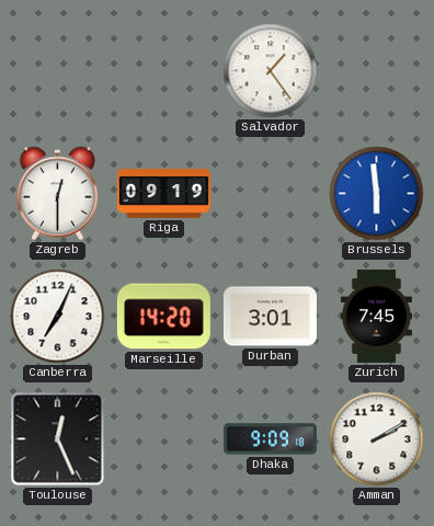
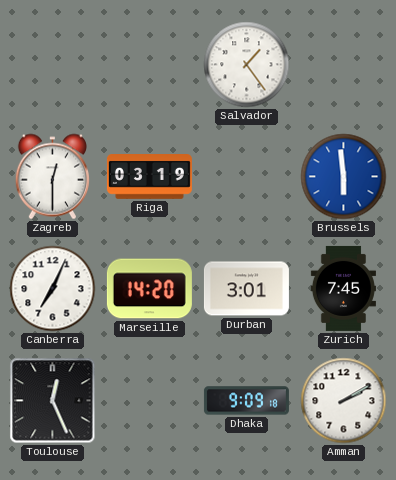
Riga: 09:19 -> 03:19 (149, 177)
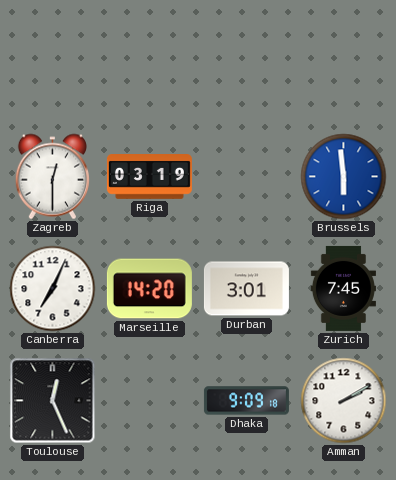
Salvador: 1:24 -> none (247, 65)
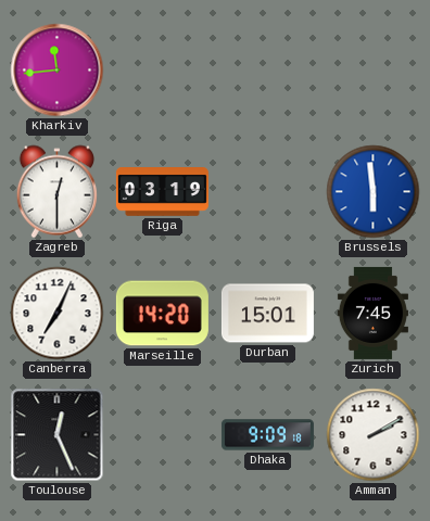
Kharkiv: none -> 11:44 (58, 71)
Durban: 3:01 -> 15:01 (267, 314)
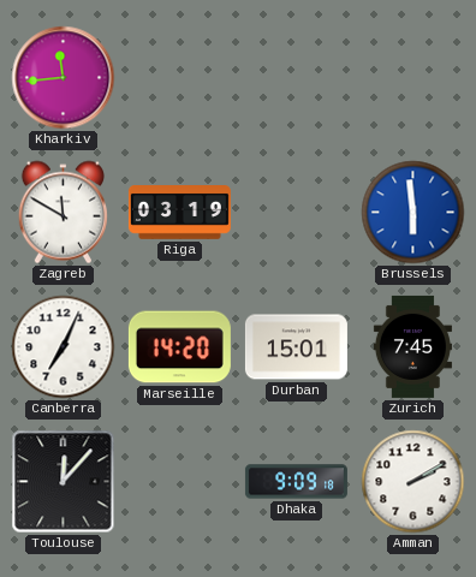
Zagreb: 12:30 -> 11:50 (63, 213)
Toulouse: 12:26 -> 12:07 (64, 482)
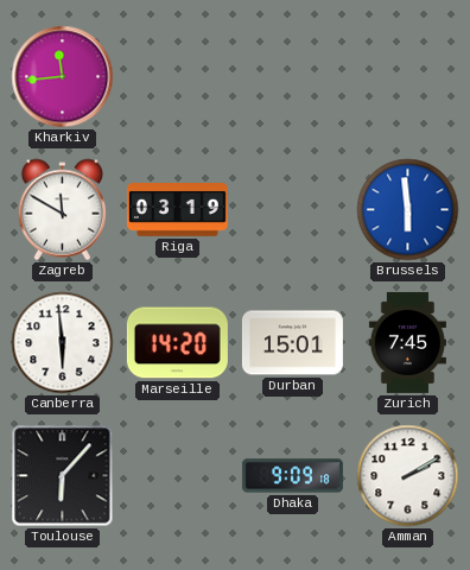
Canberra: 7:04 -> 5:59 (63, 343)
Toulouse: 12:07 -> 6:07 (63, 476)
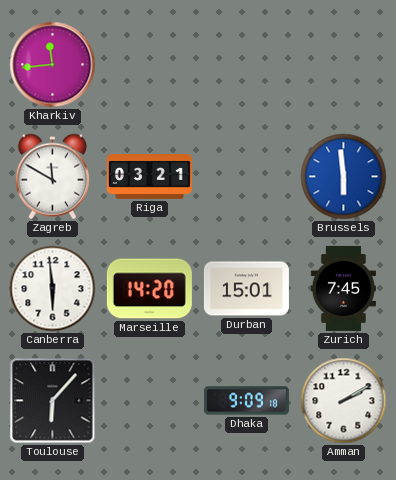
Riga: 03:19 -> 03:21 (149, 177)
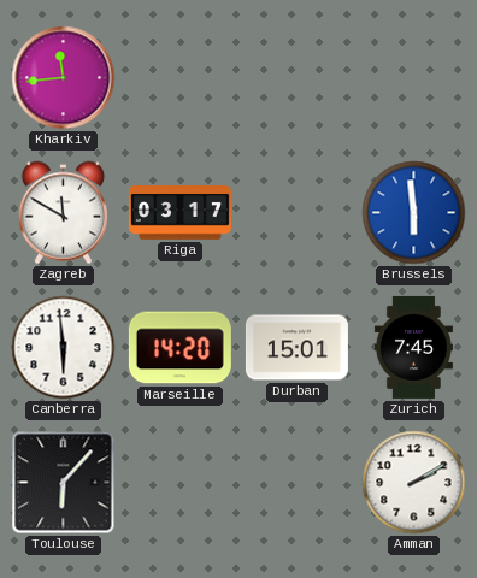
Riga: 03:21 -> 03:17 (179, 213)
Dhaka: 9:09 -> none (246, 401)
